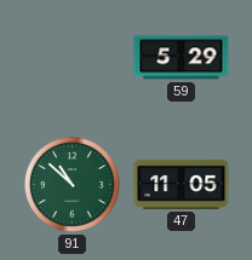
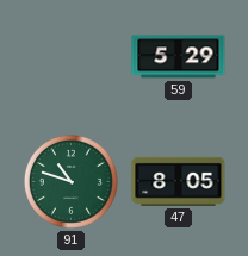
91: 10:52 -> 10:48 (70, 181)
47: 11:05 -> 8:05 (179, 181)
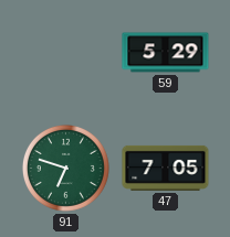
91: 10:48 -> 6:48 (65, 168)
47: 8:05 -> 7:05 (166, 168)
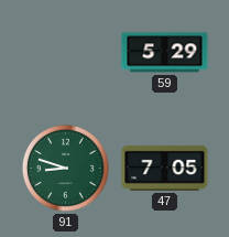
91: 6:48 -> 8:48 (65, 168)
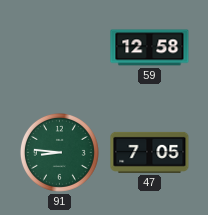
59: 5:29 -> 12:58 (150, 48)
91: 8:48 -> 8:46 (59, 152)
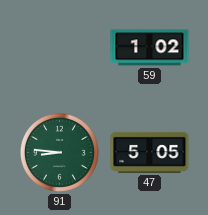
59: 12:58 -> 1:02 (150, 48)
47: 7:05 -> 5:05 (150, 152)
